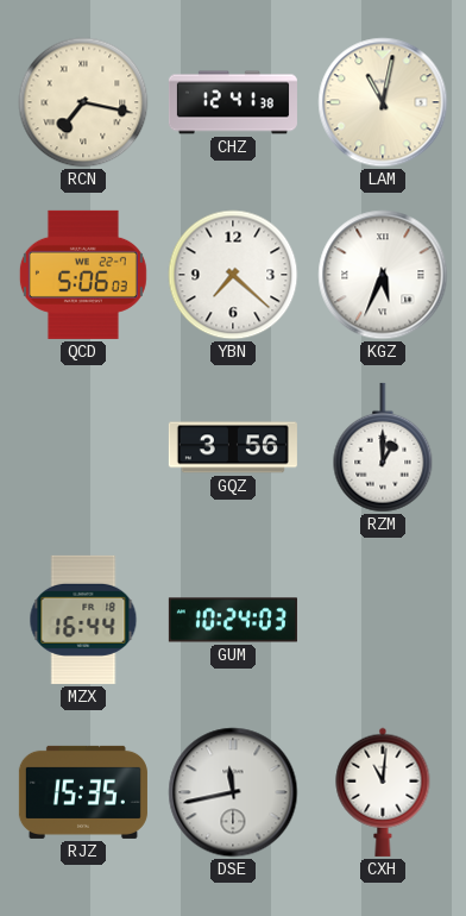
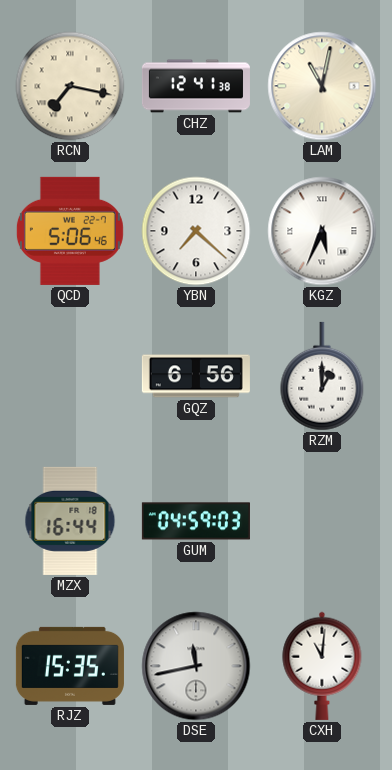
QCD: 5:06:03 -> 5:06:46 (70, 231)
GQZ: 3:56 -> 6:56 (196, 376)
GUM: 10:24 -> 04:59 (196, 521)
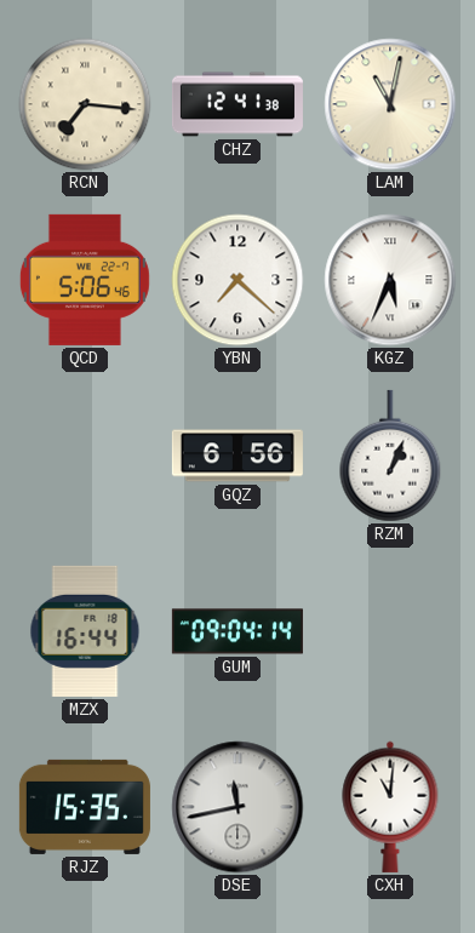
RCN: 7:17 -> 7:16 (85, 104)
RZM: 1:00 -> 1:04 (390, 456)
GUM: 04:59 -> 09:04 (237, 631)
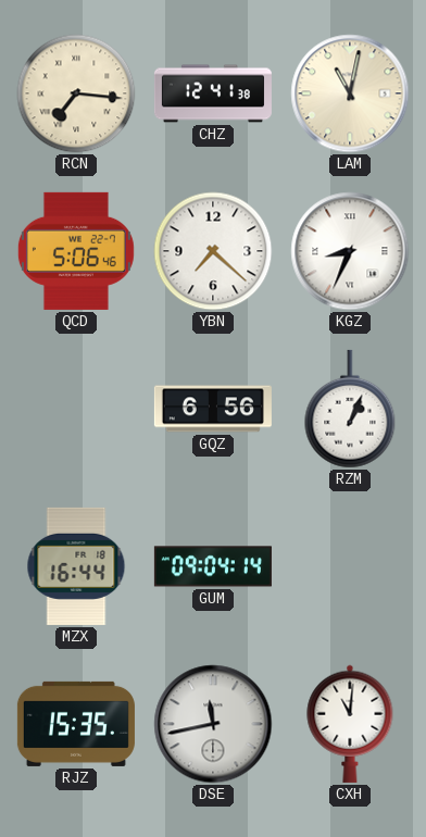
KGZ: 5:34 -> 8:34 (350, 251)
